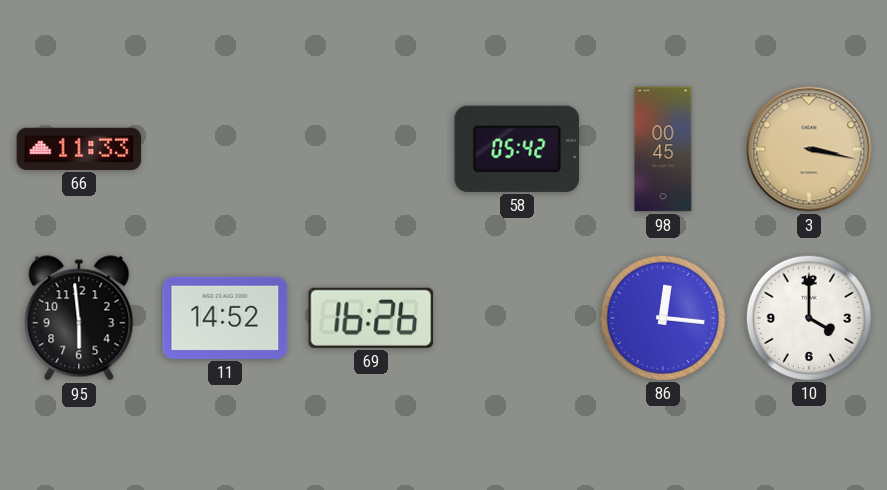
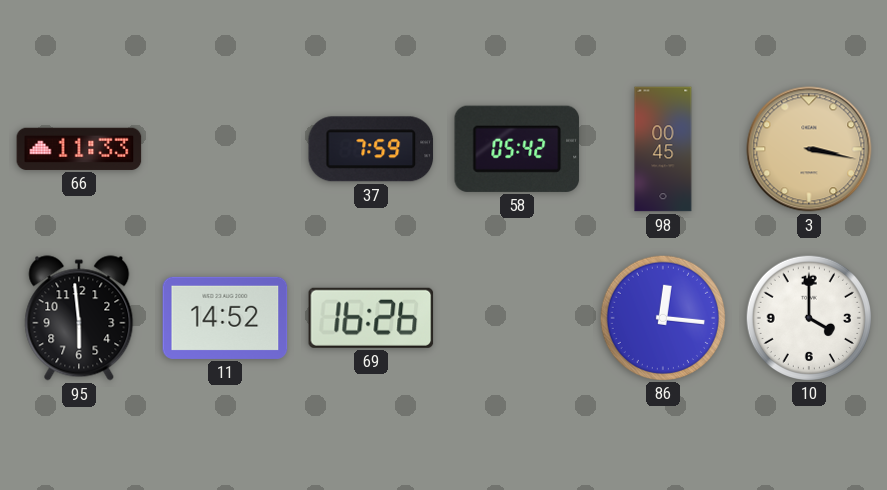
37: none -> 7:59 (371, 149)
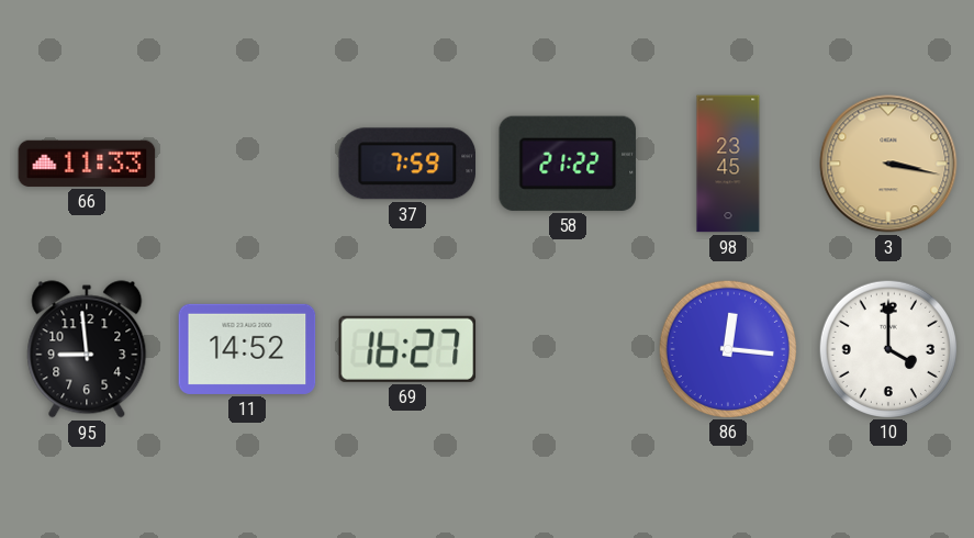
58: 05:42 -> 21:22 (568, 164)
98: 00:45 -> 23:45 (728, 164)
95: 5:59 -> 8:59 (87, 349)
69: 16:26 -> 16:27 (407, 349)
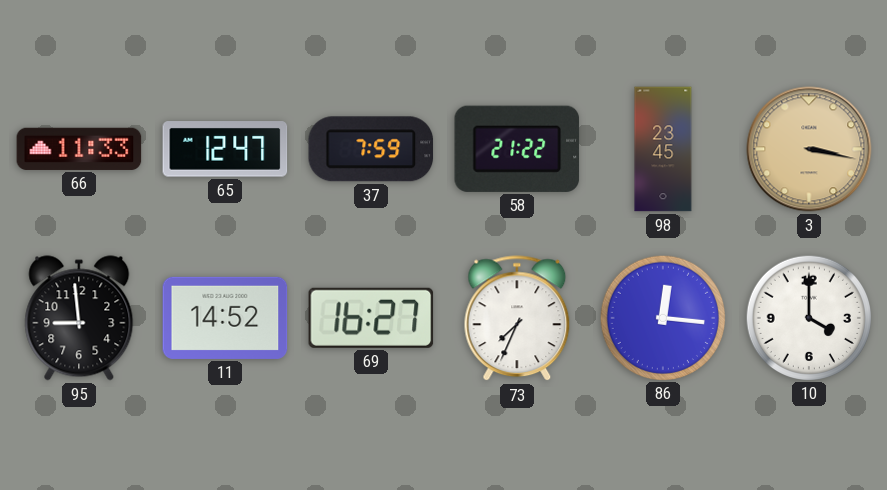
65: none -> 12:47 (225, 149)
73: none -> 7:34 (517, 319)
